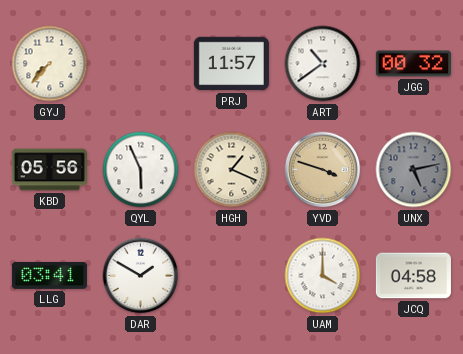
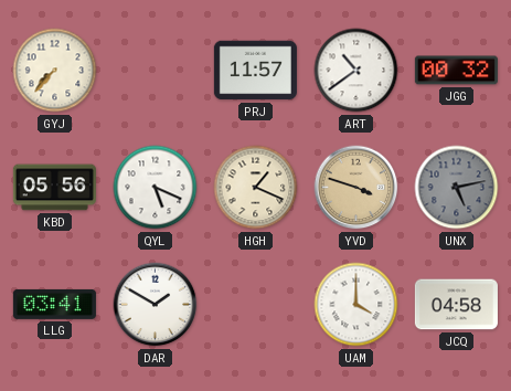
QYL: 5:56 -> 5:19 (156, 188)
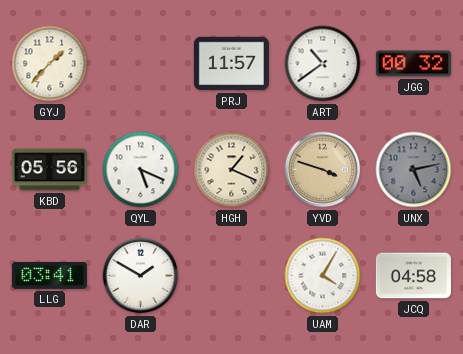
GYJ: 7:37 -> 1:37 (50, 64)
UAM: 4:00 -> 4:05 (323, 276)
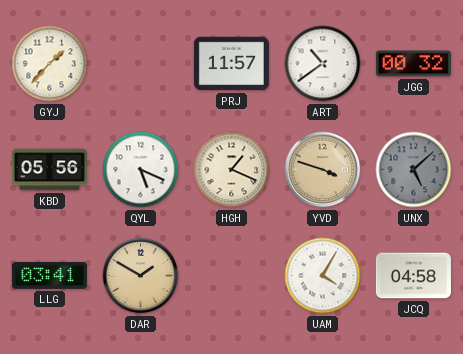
UNX: 5:13 -> 5:08 (414, 170)
DAR dial: white -> champagne (141, 276)
